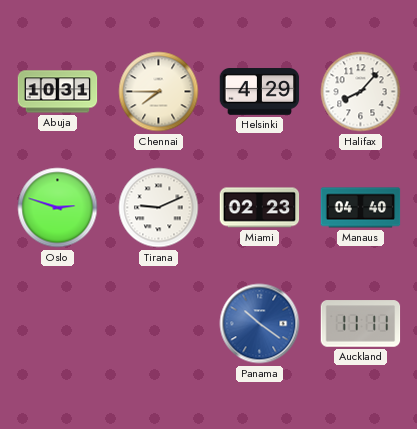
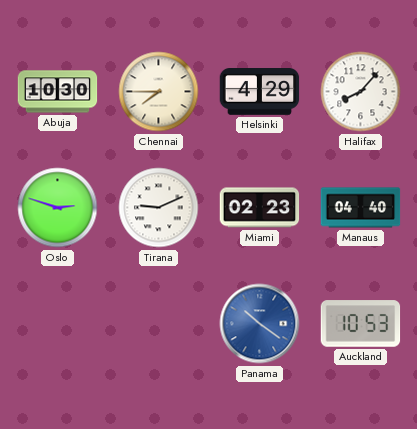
Abuja: 10:31 -> 10:30 (58, 92)
Auckland: 11:11 -> 10:53 (361, 324)
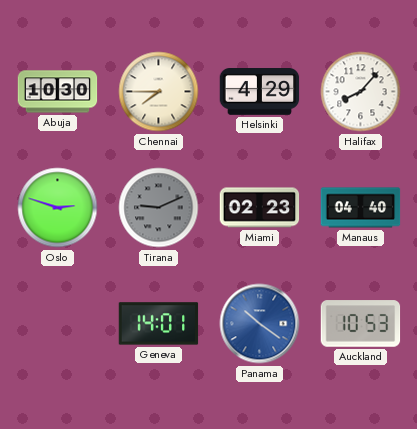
Tirana dial: white -> grey (159, 208)
Geneva: none -> 14:01 (159, 324)
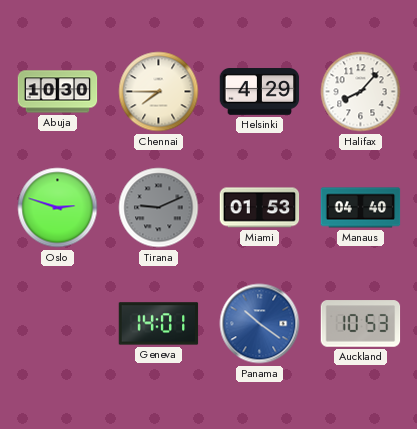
Miami: 02:23 -> 01:53 (260, 208)
